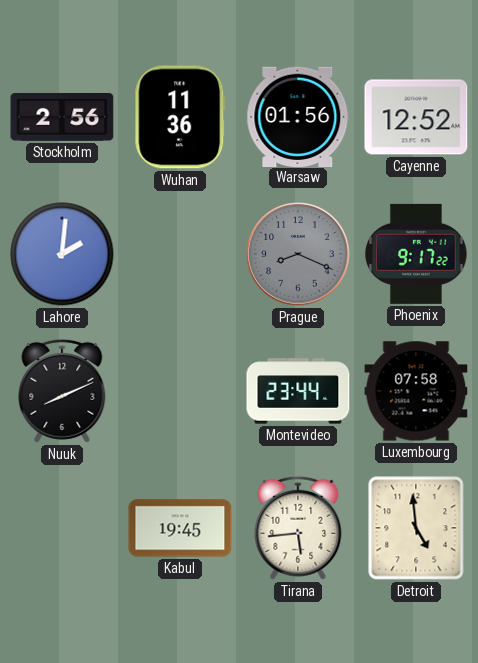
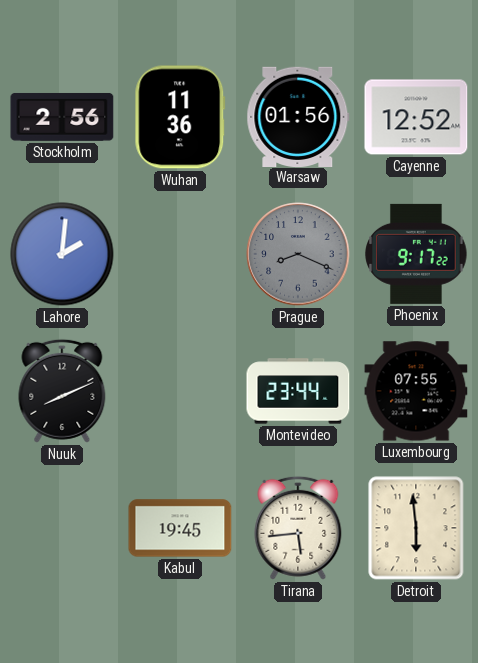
Luxembourg: 07:58 -> 07:55 (416, 391)
Detroit: 4:59 -> 5:59 (416, 528)
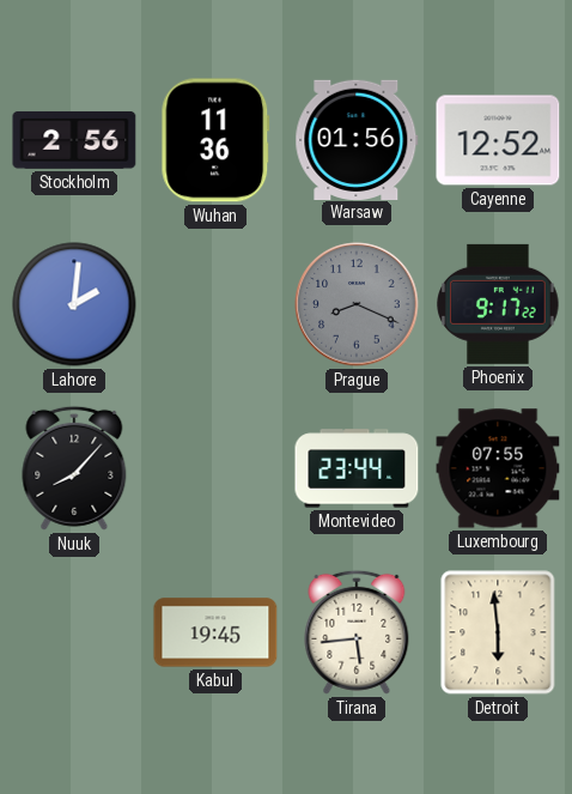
Nuuk: 8:11 -> 8:07 (74, 468)
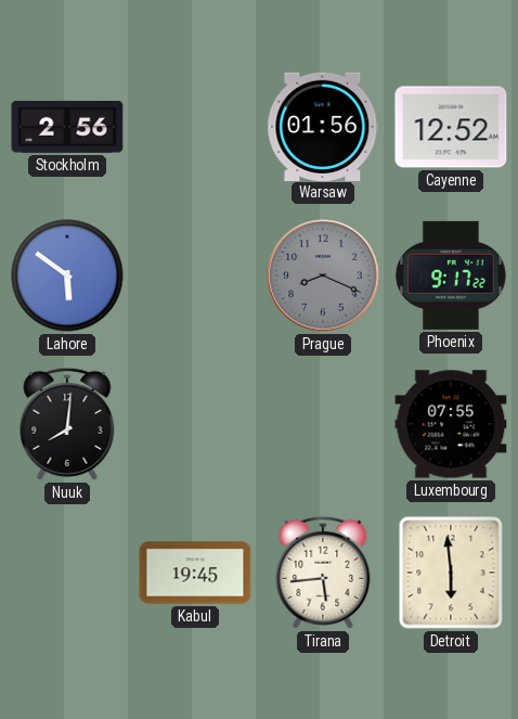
Wuhan: 11:36 -> none (215, 140)
Lahore: 2:01 -> 5:51 (67, 275)
Nuuk: 8:07 -> 8:01 (67, 424)
Montevideo: 23:44 -> none (357, 468)
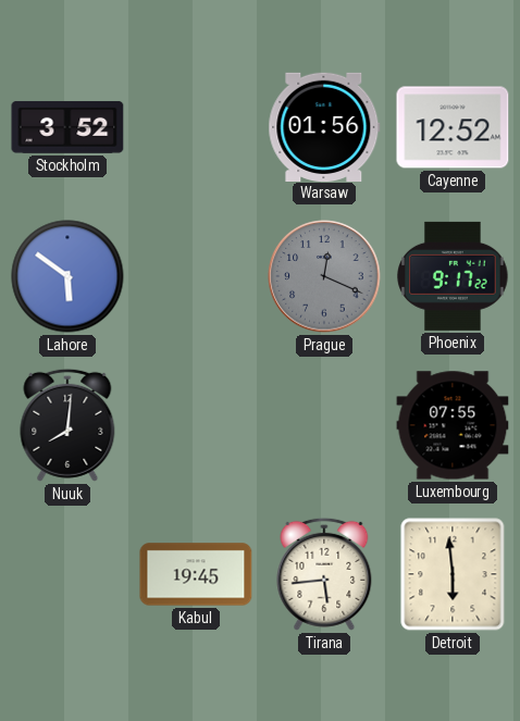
Stockholm: 2:56 -> 3:52 (67, 127)
Prague: 8:19 -> 12:19 (324, 276)
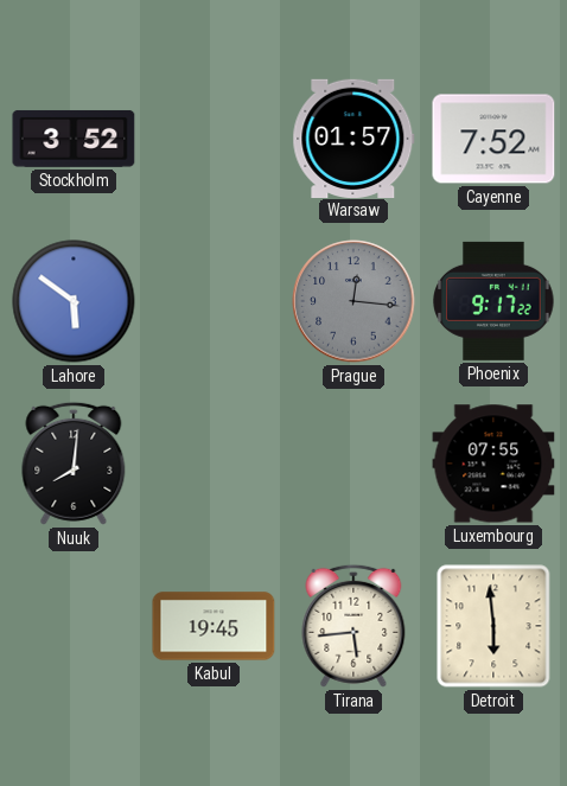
Warsaw: 01:56 -> 01:57 (353, 138)
Cayenne: 12:52 -> 7:52 (493, 139)
Prague: 12:19 -> 12:16 (353, 301)
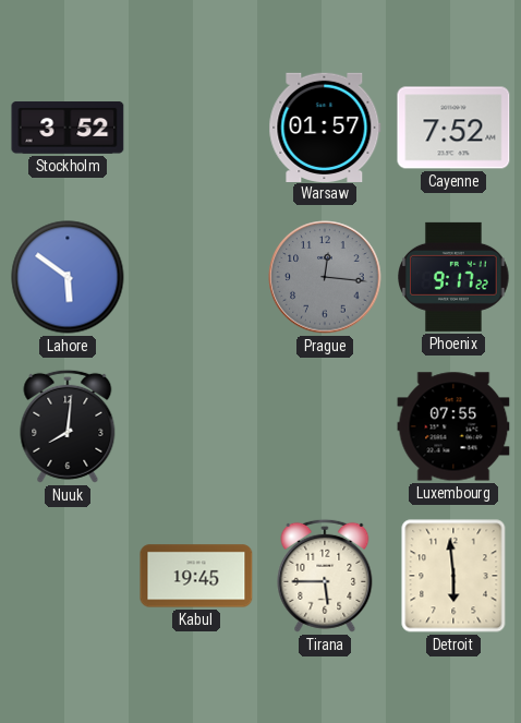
Tirana: 5:44 -> 5:45 (325, 576)
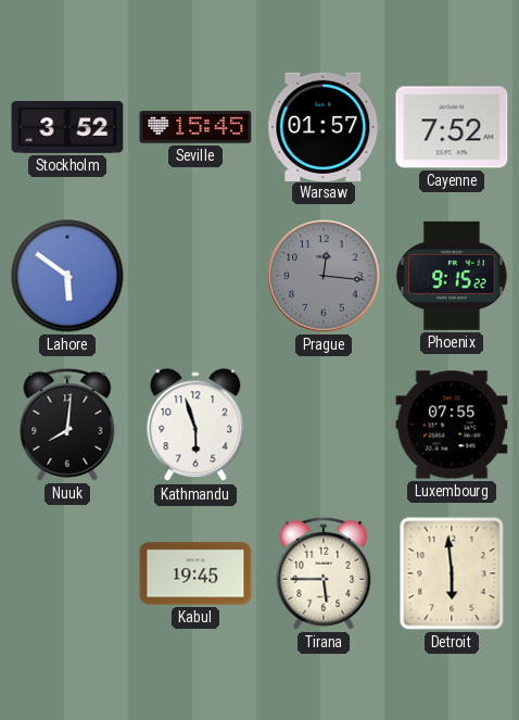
Seville: none -> 15:45 (195, 127)
Phoenix: 9:17 -> 9:15 (452, 276)
Kathmandu: none -> 5:57 (195, 426)
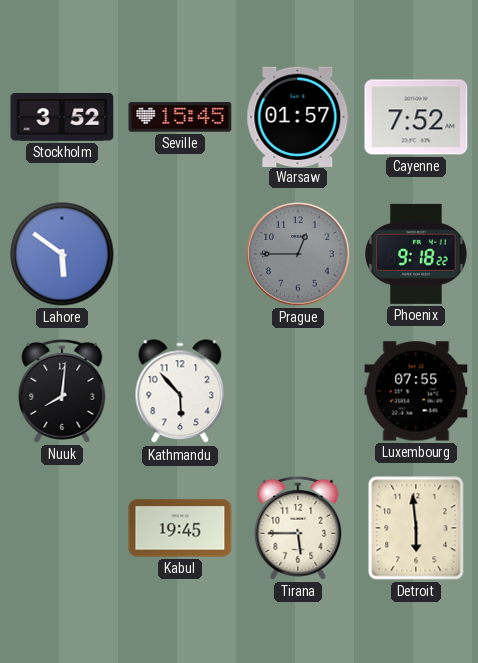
Prague: 12:16 -> 12:45 (298, 254)
Phoenix: 9:15 -> 9:18 (416, 254)
Kathmandu: 5:57 -> 5:53 (180, 392)
